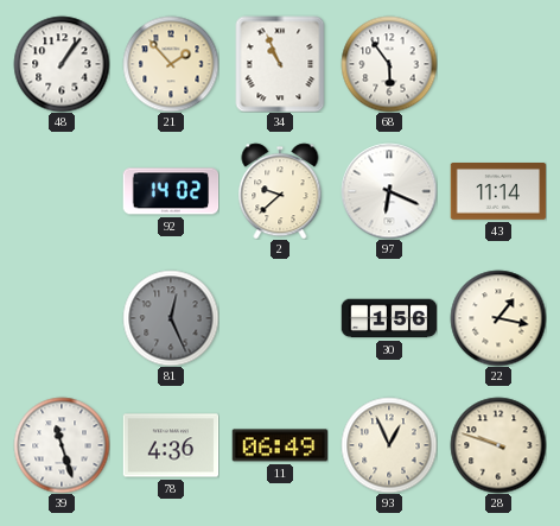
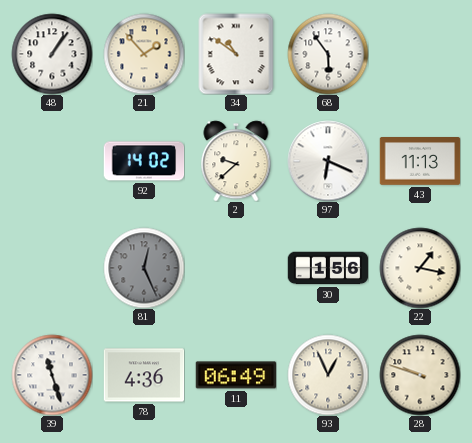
34: 10:56 -> 10:51 (236, 54)
43: 11:14 -> 11:13 (420, 161)
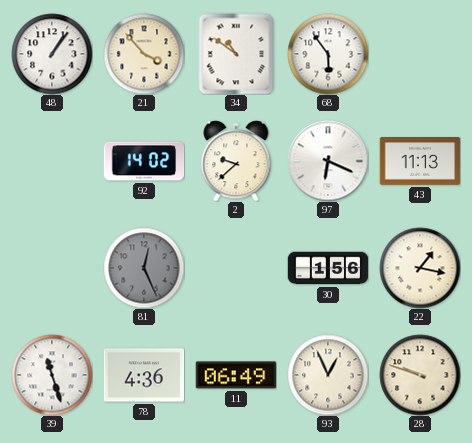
21: 1:53 -> 3:53 (144, 54)
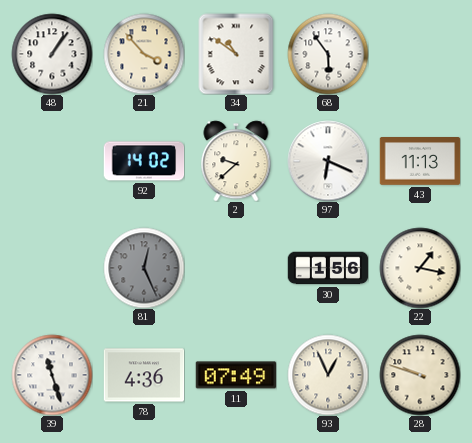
11: 06:49 -> 07:49 (236, 375)
